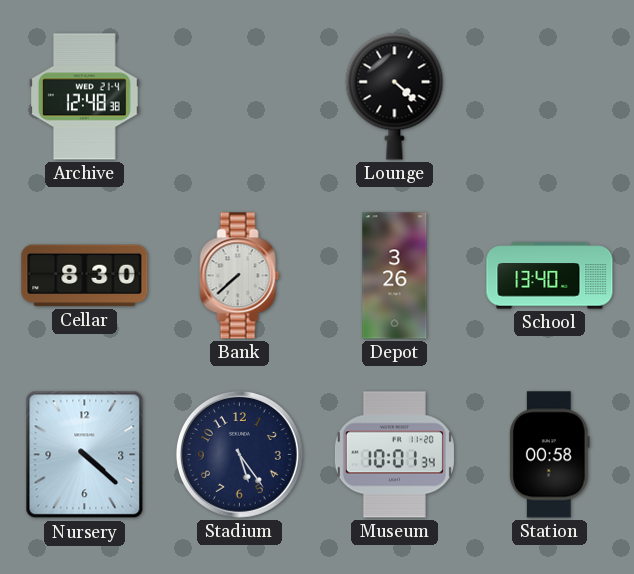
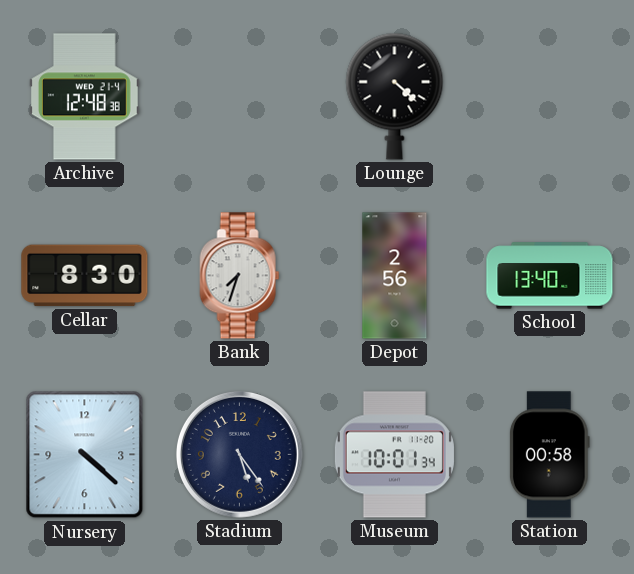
Bank: 7:38 -> 7:33 (240, 276)
Depot: 3:26 -> 2:56 (395, 276)
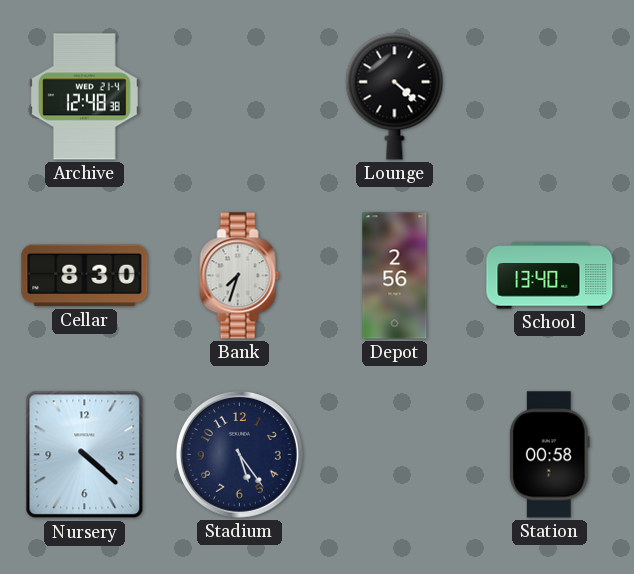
Museum: 10:01 -> none (394, 455)
